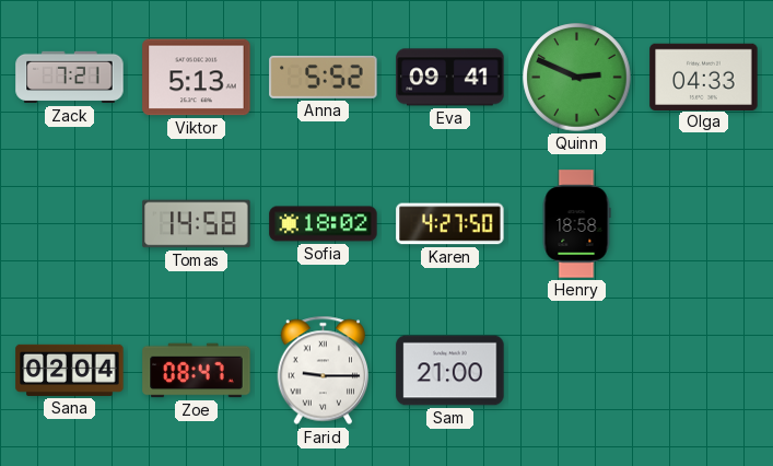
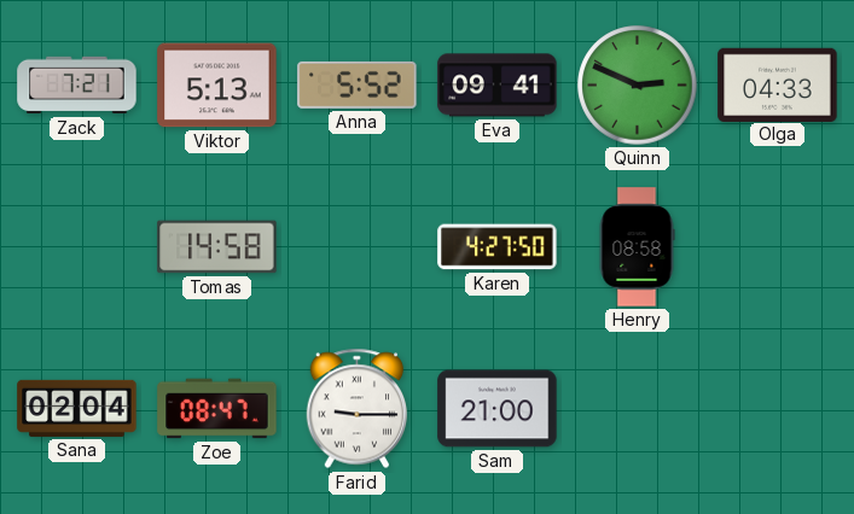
Sofia: 18:02 -> none (324, 224)
Henry: 18:58 -> 08:58 (637, 247)
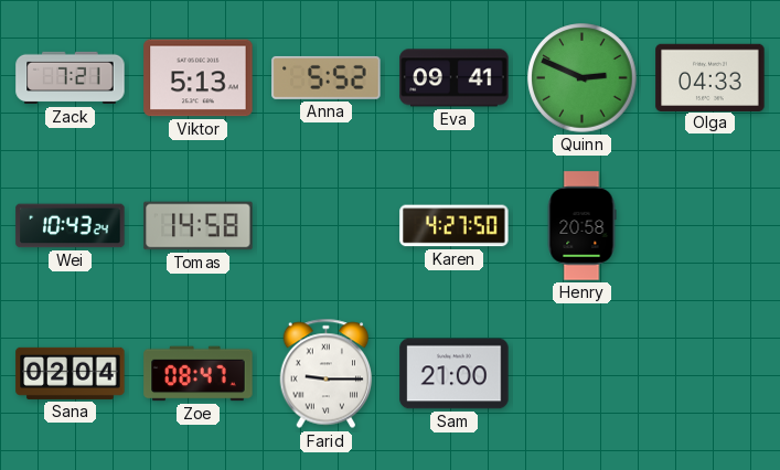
Wei: none -> 10:43 (71, 226)
Henry: 08:58 -> 20:58 (581, 226)
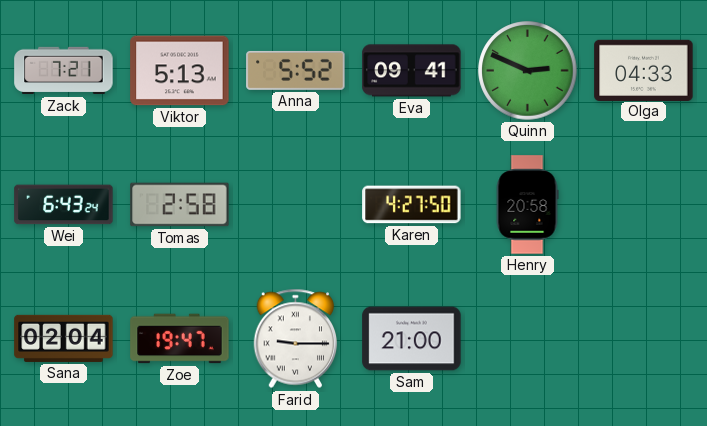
Wei: 10:43 -> 6:43 (64, 205)
Tomas: 14:58 -> 2:58 (180, 205)
Zoe: 08:47 -> 19:47 (180, 339)
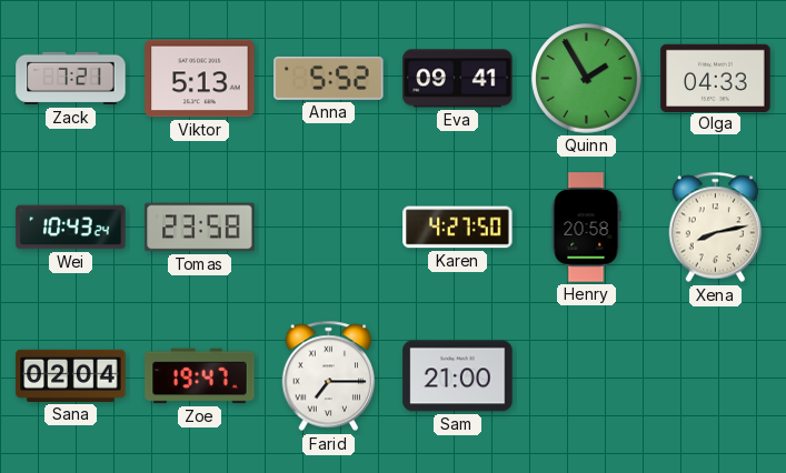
Quinn: 2:49 -> 1:55 (587, 79)
Wei: 6:43 -> 10:43 (71, 228)
Tomas: 2:58 -> 23:58 (200, 228)
Xena: none -> 8:13 (716, 228)
Farid: 9:15 -> 7:15 (329, 376)
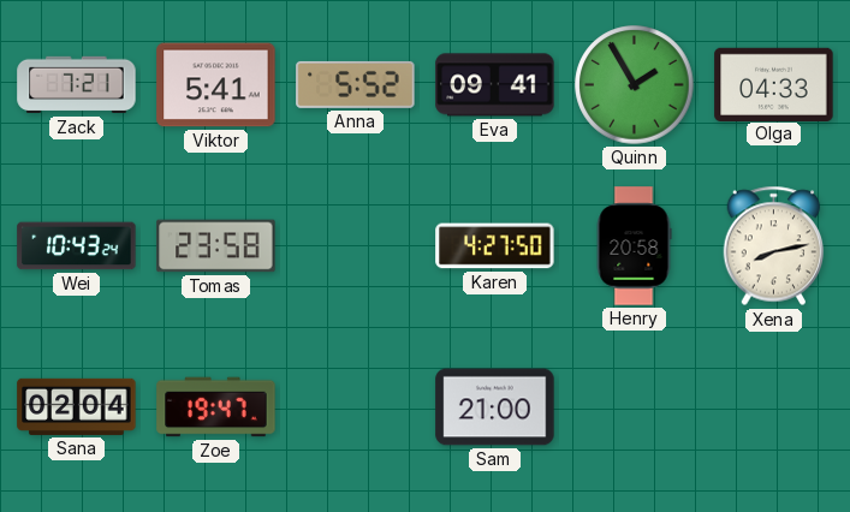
Viktor: 5:13 -> 5:41 (216, 85)
Farid: 7:15 -> none (329, 376)
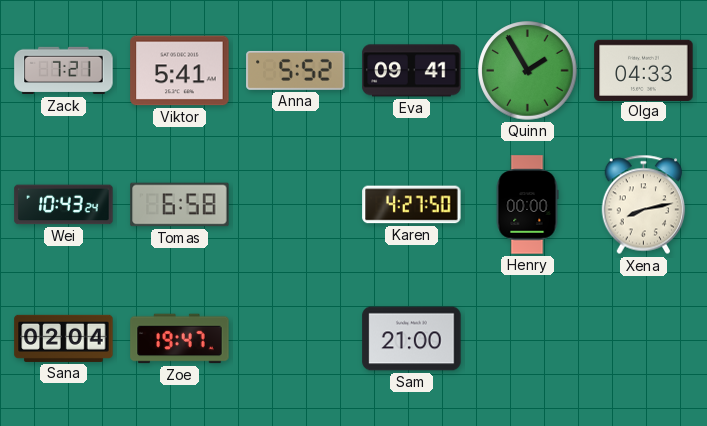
Tomas: 23:58 -> 6:58 (180, 205)
Henry: 20:58 -> 00:00 (527, 205)
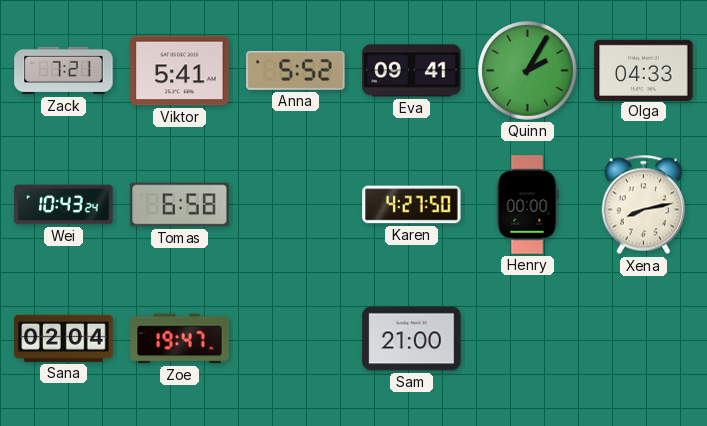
Quinn: 1:55 -> 2:05 (528, 71)
